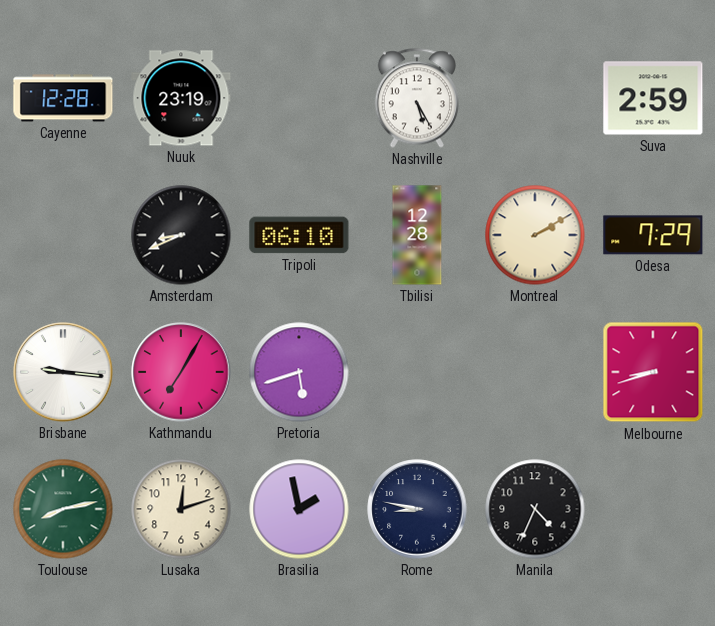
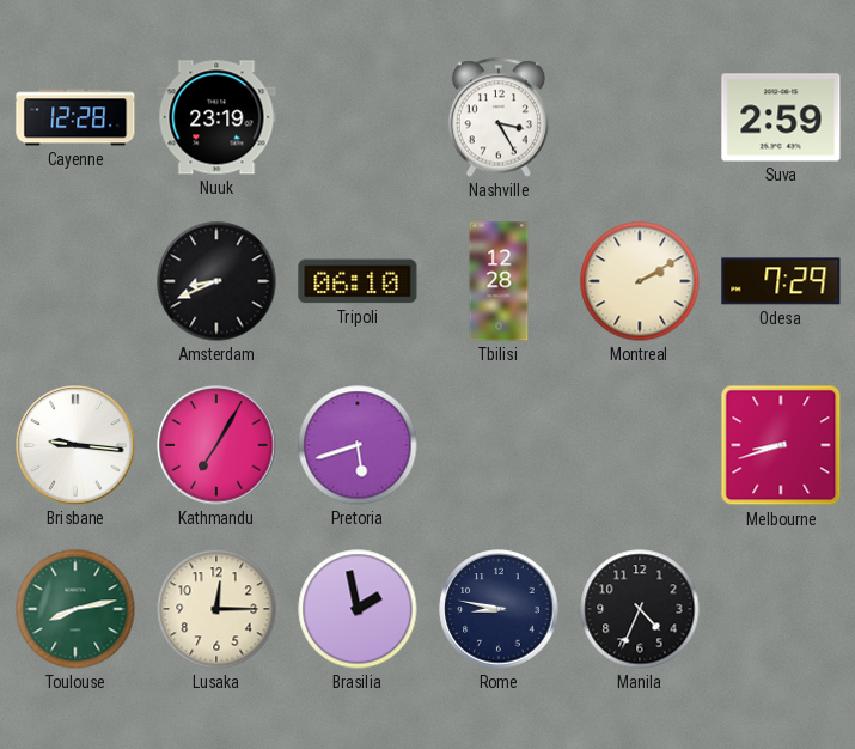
Nashville: 5:25 -> 3:25 (499, 117)
Lusaka: 12:12 -> 12:15 (216, 609)
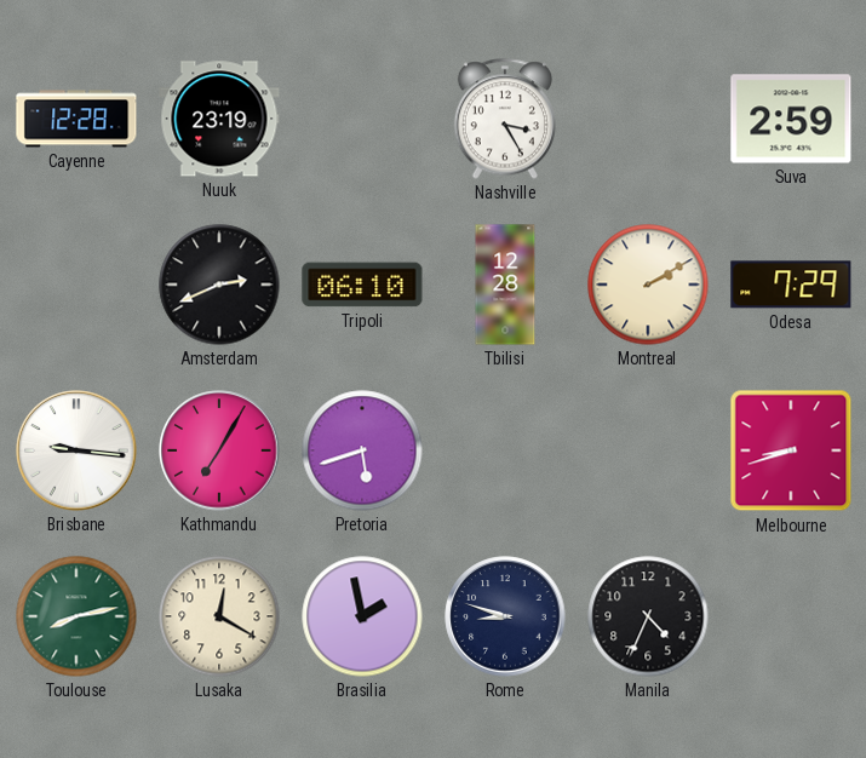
Amsterdam: 8:41 -> 2:41 (219, 285)
Lusaka: 12:15 -> 12:20 (219, 616)
Rome: 8:47 -> 8:48 (505, 616)
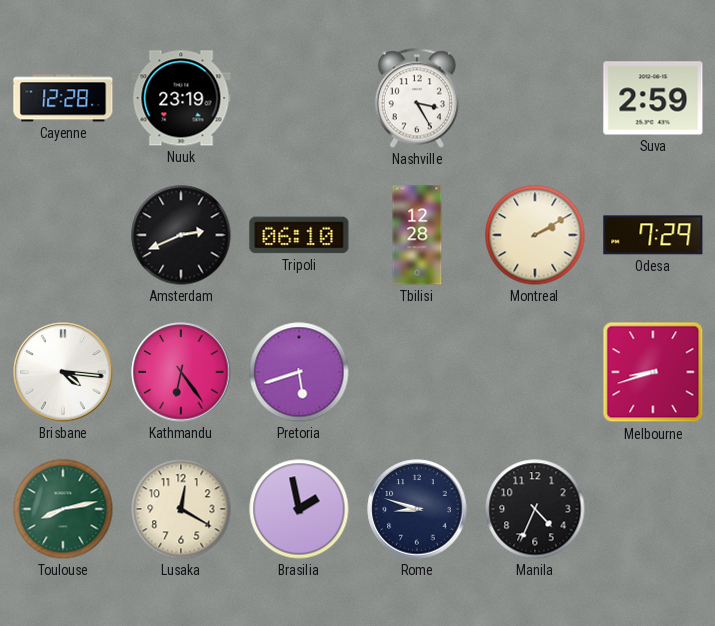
Brisbane: 9:16 -> 4:16 (63, 372)
Kathmandu: 7:05 -> 6:24 (181, 372)
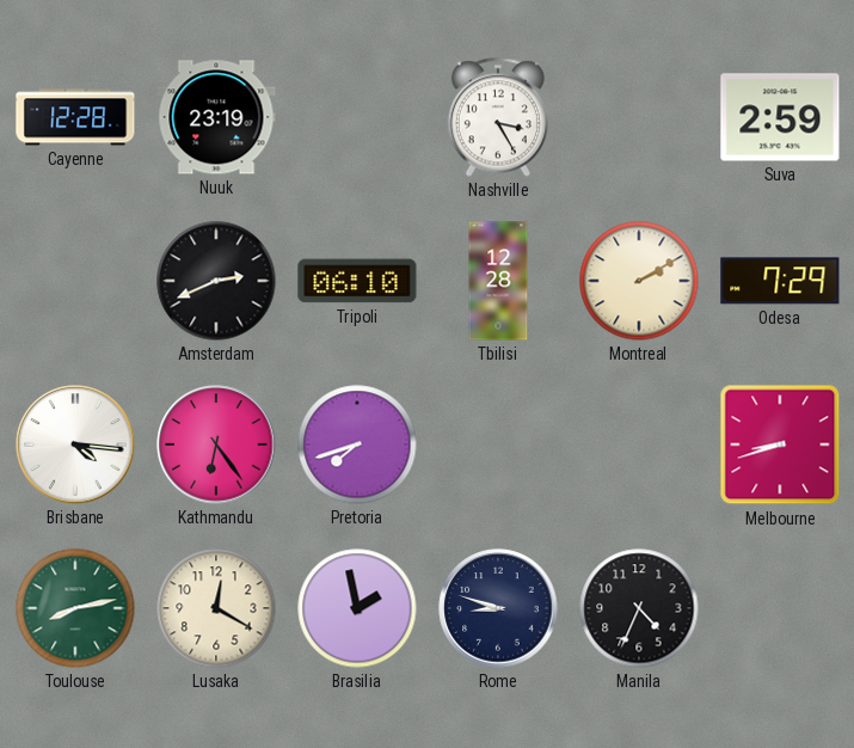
Pretoria: 5:42 -> 7:42 (357, 444)
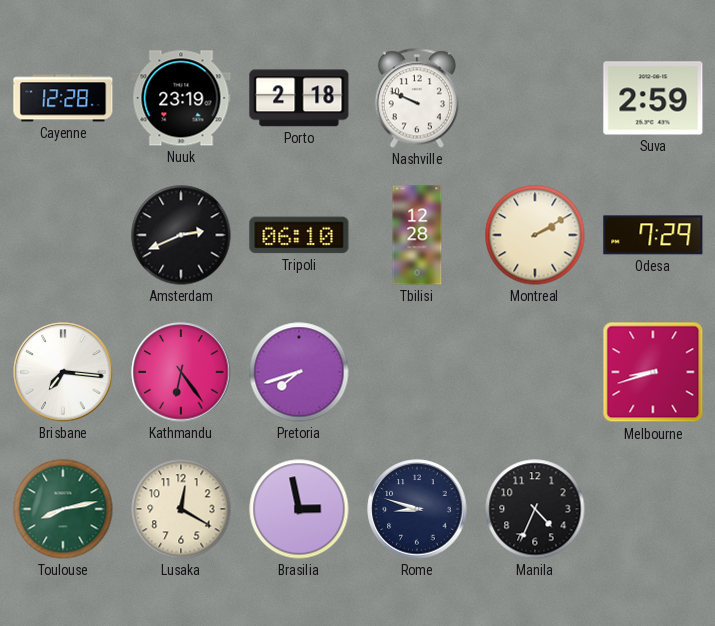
Porto: none -> 2:18 (299, 98)
Nashville: 3:25 -> 9:49 (417, 98)
Brisbane: 4:16 -> 7:16 (63, 372)
Brasilia: 1:58 -> 2:58 (299, 509)
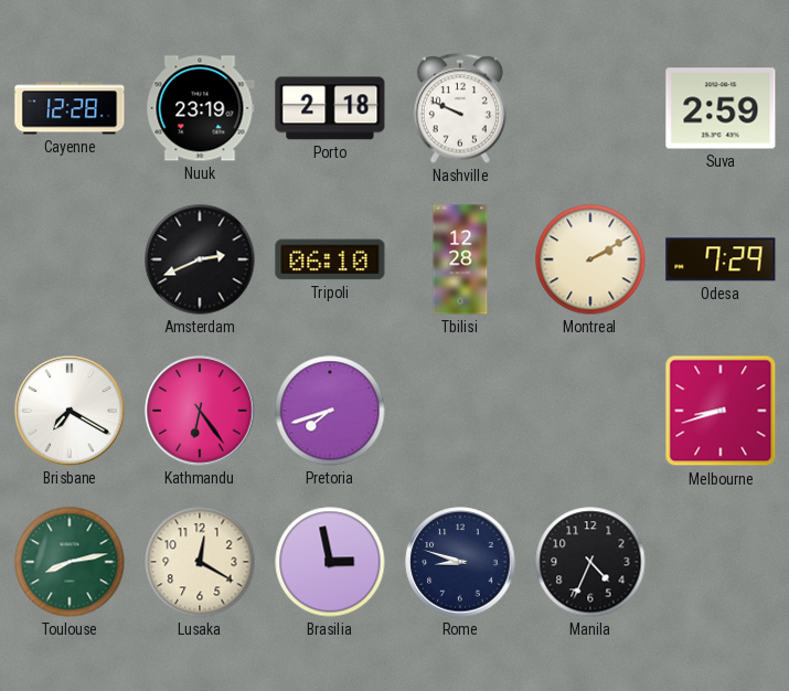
Brisbane: 7:16 -> 7:20 (70, 411)
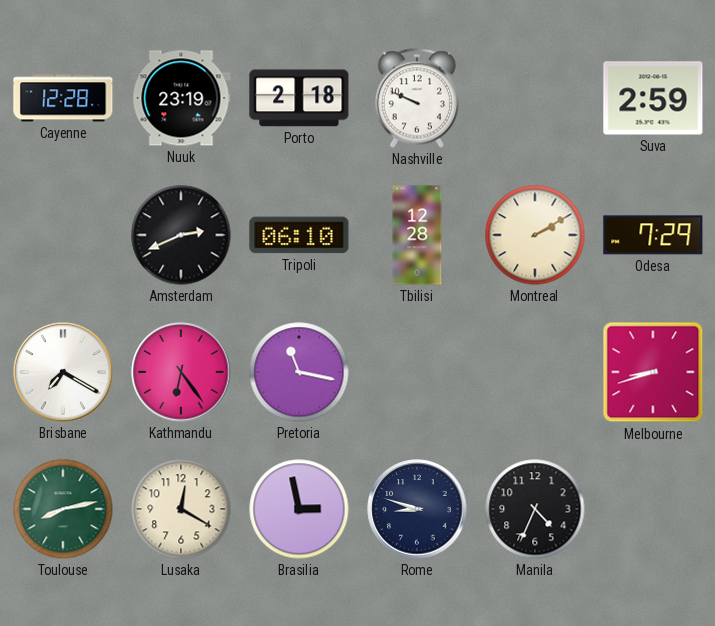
Pretoria: 7:42 -> 11:17 (299, 372)
